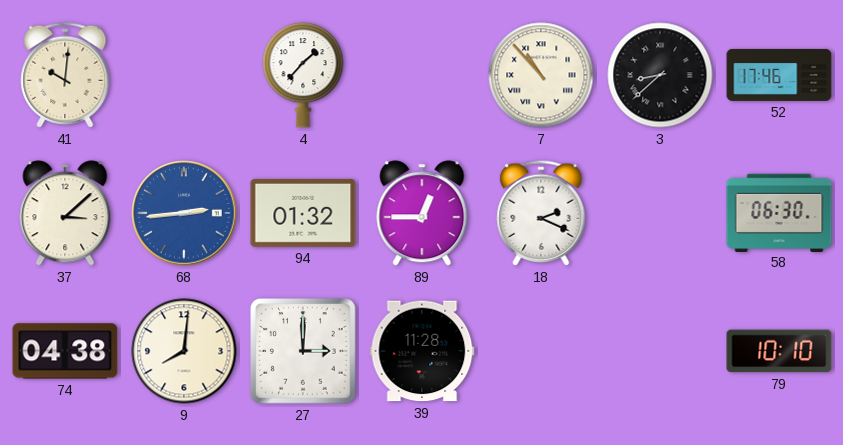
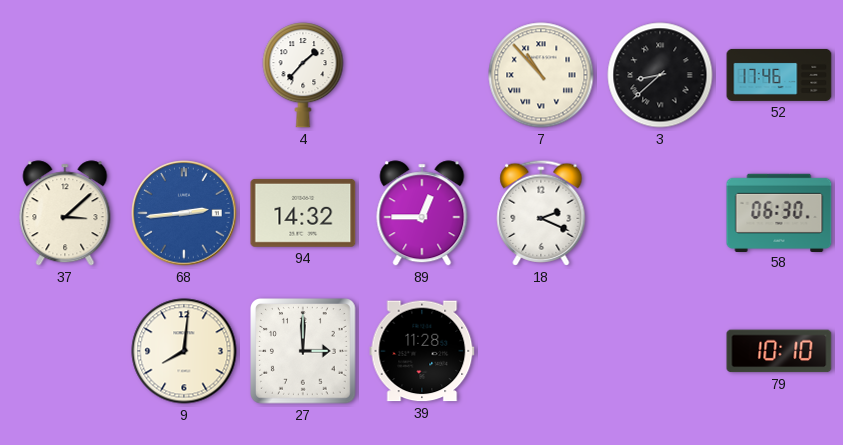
41: 10:01 -> none (65, 75)
94: 01:32 -> 14:32 (303, 213)
74: 04:38 -> none (65, 351)
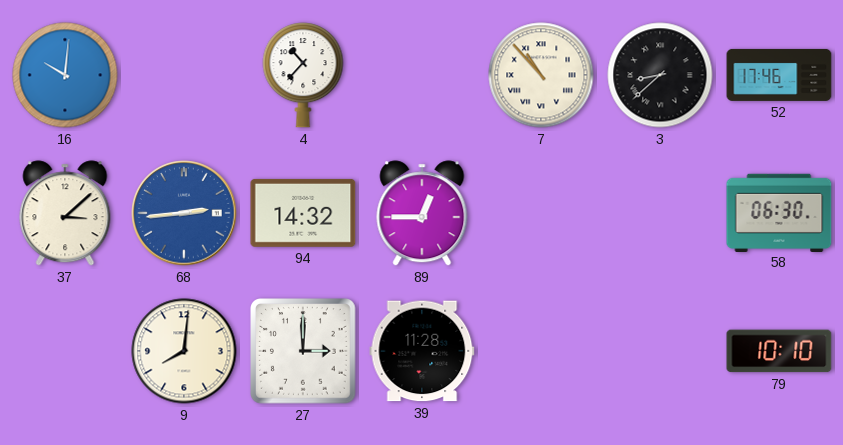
16: none -> 10:01 (65, 75)
4: 1:37 -> 10:37 (303, 75)
18: 2:19 -> none (541, 213)
